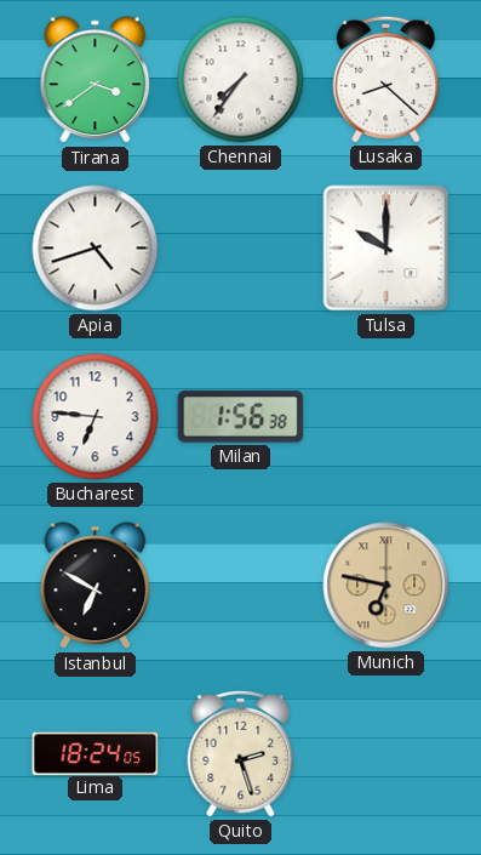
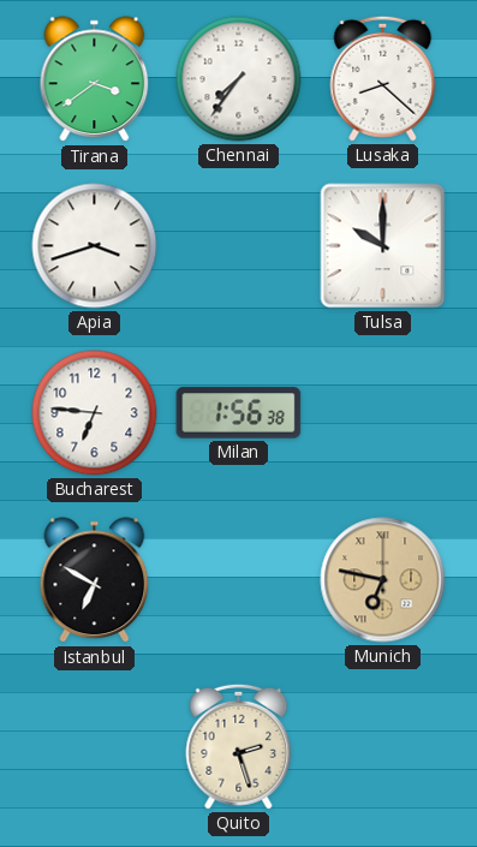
Apia: 4:42 -> 3:42 (95, 246)
Lima: 18:24 -> none (96, 753)
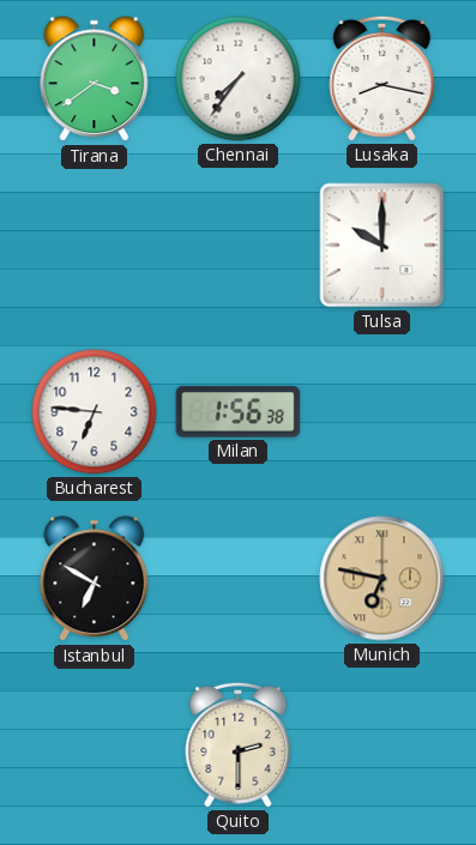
Lusaka: 8:22 -> 8:17 (382, 78)
Apia: 3:42 -> none (95, 246)
Quito: 2:27 -> 2:30 (239, 744)
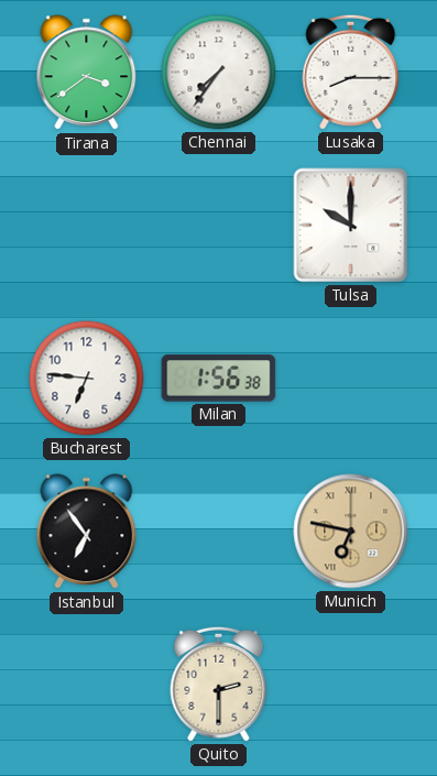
Lusaka: 8:17 -> 8:15 (351, 72)
Istanbul: 6:50 -> 6:54 (87, 532)
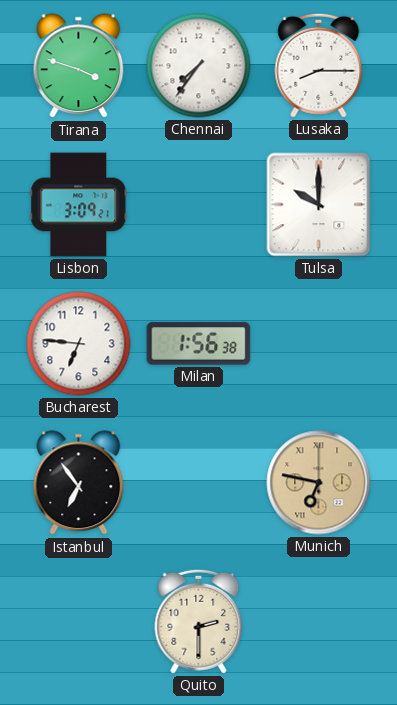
Tirana: 3:39 -> 3:48 (79, 66)
Lisbon: none -> 3:09 (79, 205)
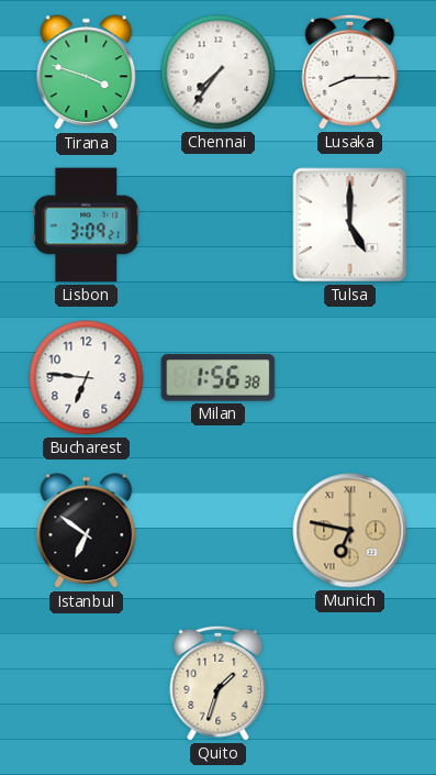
Tulsa: 10:00 -> 5:00 (350, 225)
Istanbul: 6:54 -> 6:51 (87, 531)
Quito: 2:30 -> 1:33 (219, 683)
